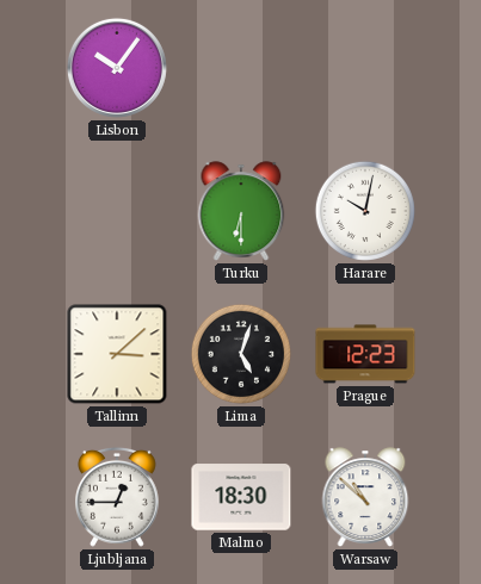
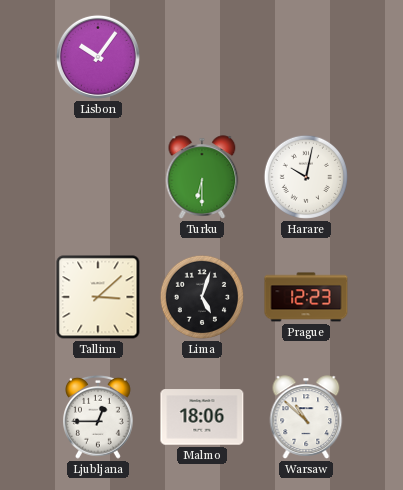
Malmo: 18:30 -> 18:06 (202, 417)
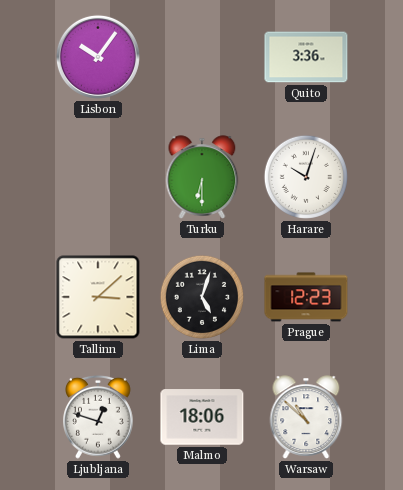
Quito: none -> 3:36 (306, 57)
Harare: 10:02 -> 10:03 (306, 177)
Ljubljana: 12:45 -> 12:48 (99, 417)
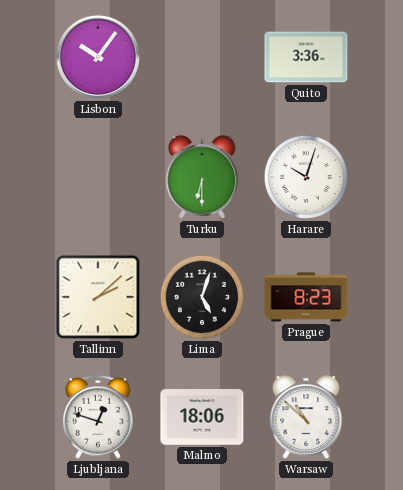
Tallinn: 3:08 -> 2:08 (98, 297)
Prague: 12:23 -> 8:23 (306, 297)
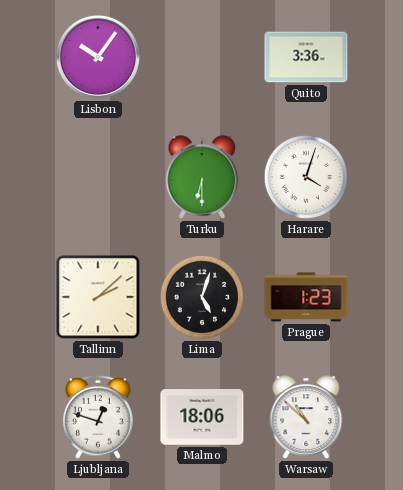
Harare: 10:03 -> 4:03 (306, 177)
Prague: 8:23 -> 1:23 (306, 297)
